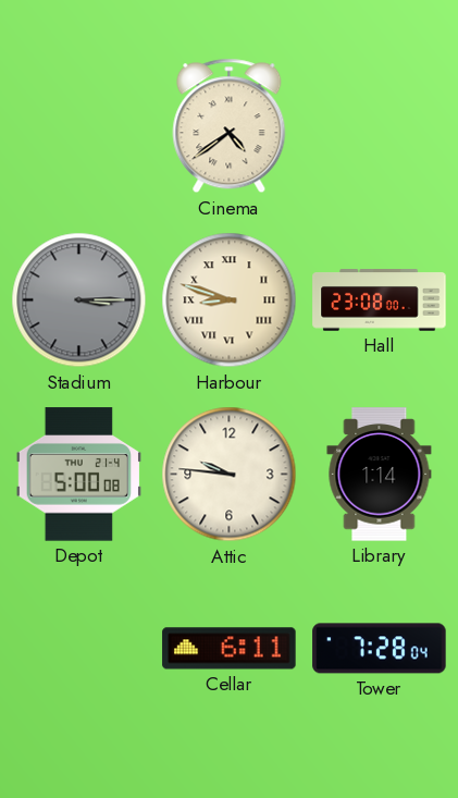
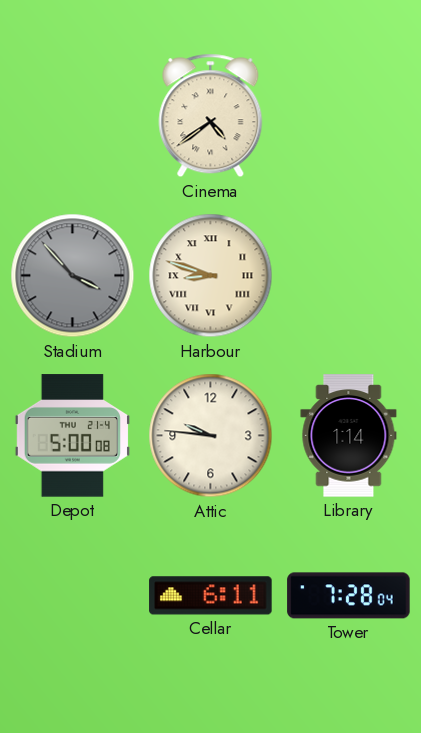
Stadium: 3:15 -> 3:53 (73, 276)
Hall: 23:08 -> none (380, 300)
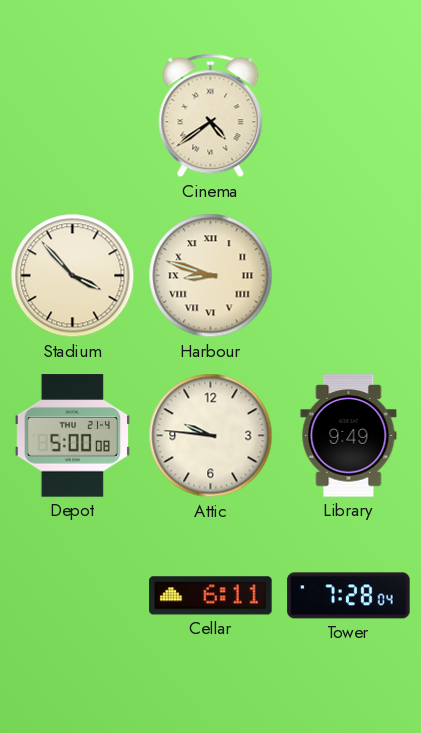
Stadium dial: grey -> cream (73, 276)
Library: 1:14 -> 9:49 (349, 436)
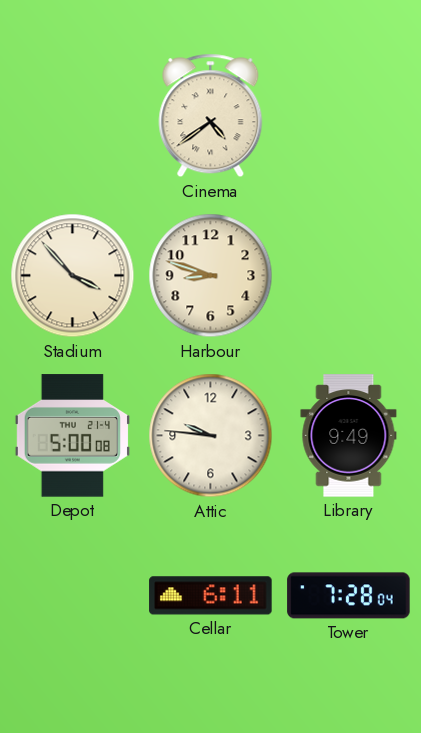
Harbour numerals: Roman -> Arabic (211, 276)
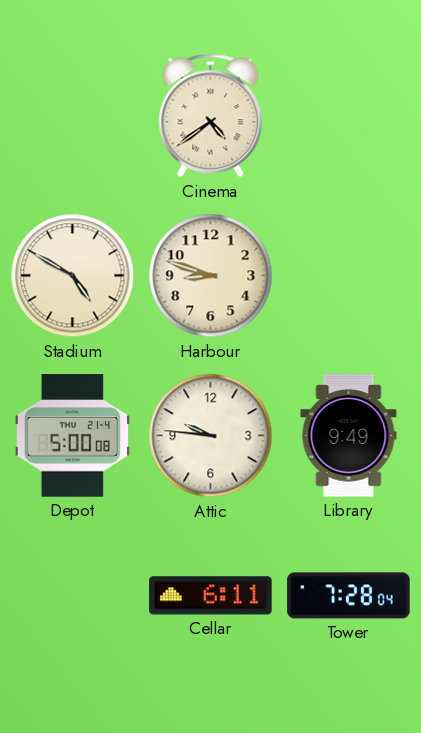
Stadium: 3:53 -> 4:50 (73, 276)
